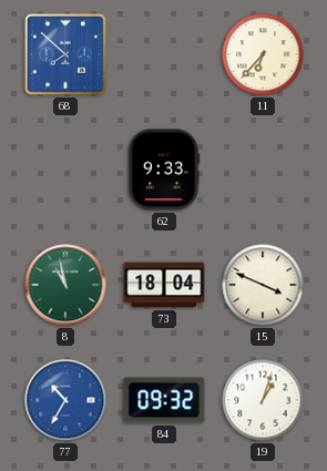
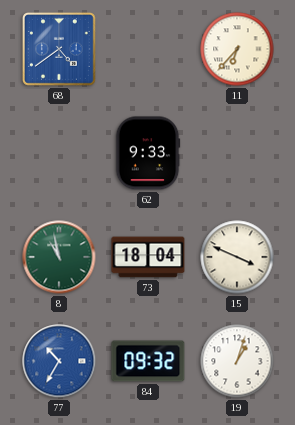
68: 7:52 -> 4:39 (59, 49)
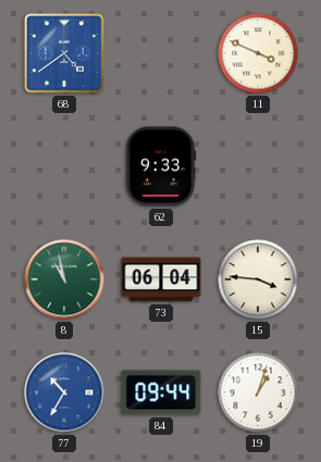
11: 6:37 -> 3:49 (258, 53)
73: 18:04 -> 06:04 (161, 279)
15: 3:49 -> 3:46 (258, 279)
84: 09:32 -> 09:44 (161, 392)
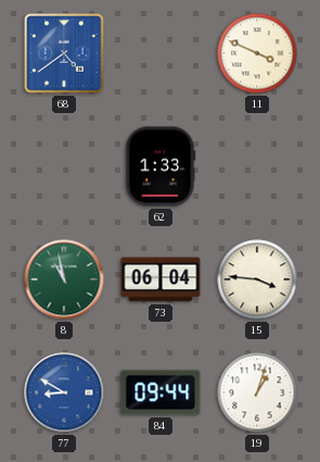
62: 9:33 -> 1:33 (161, 166)
77: 10:35 -> 8:50 (64, 392)
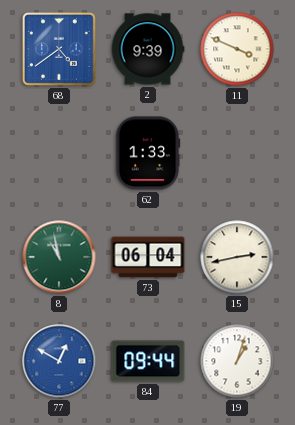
2: none -> 9:39 (148, 49)
15: 3:46 -> 2:43 (237, 257)
77: 8:50 -> 12:50 (59, 361)
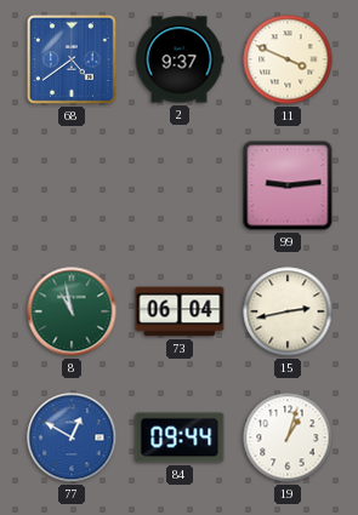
2: 9:39 -> 9:37 (180, 59)
62: 1:33 -> none (148, 153)
99: none -> 9:14 (288, 185)
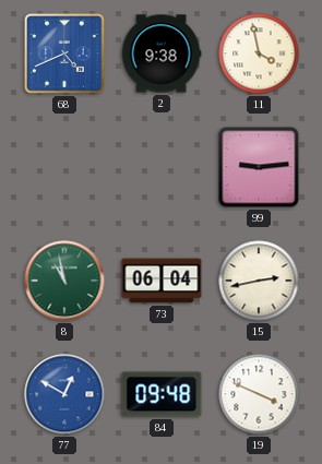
68: 4:39 -> 4:41 (64, 53)
2: 9:37 -> 9:38 (162, 53)
11: 3:49 -> 3:58 (259, 53)
84: 09:44 -> 09:48 (162, 394)
19: 1:03 -> 3:49 (259, 394)
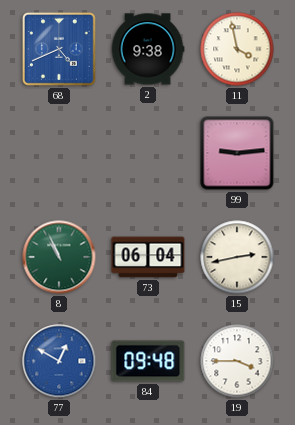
8: 10:58 -> 10:56 (59, 257)
19: 3:49 -> 3:45 (237, 361)
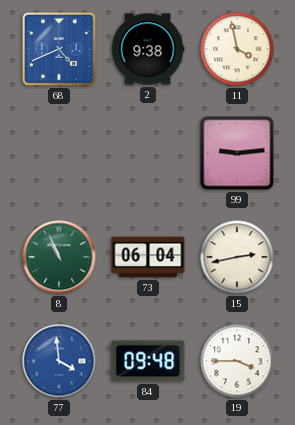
77: 12:50 -> 3:59 (59, 361)
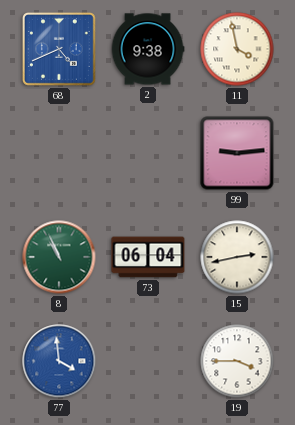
84: 09:48 -> none (148, 361)
